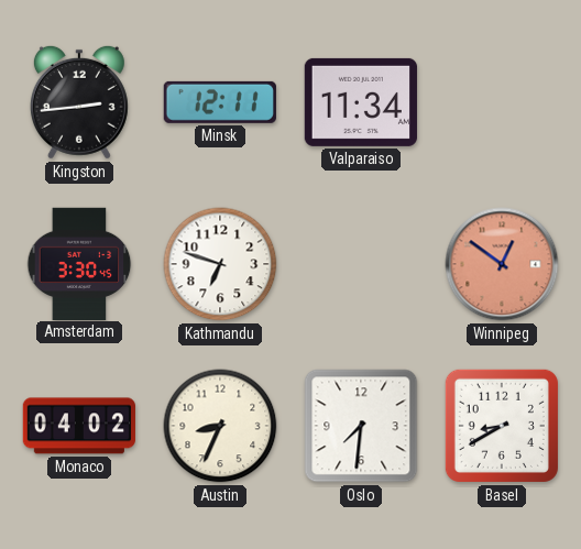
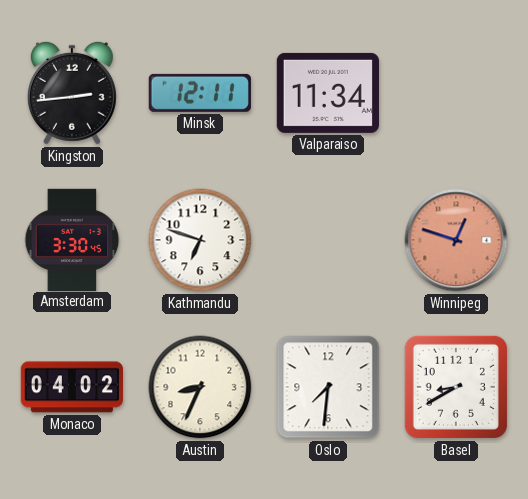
Winnipeg: 12:51 -> 12:48 (456, 240)
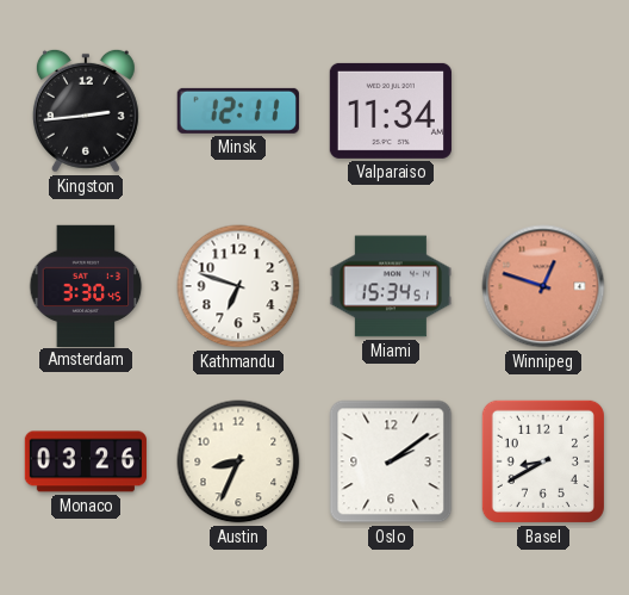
Miami: none -> 15:34 (390, 286)
Monaco: 04:02 -> 03:26 (85, 461)
Oslo: 7:31 -> 2:09 (391, 461)
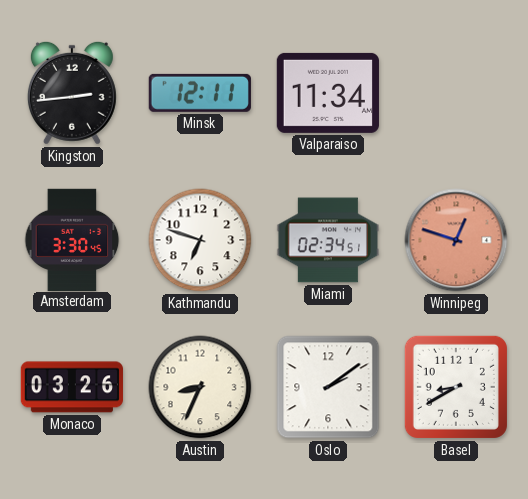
Miami: 15:34 -> 02:34 (327, 240)
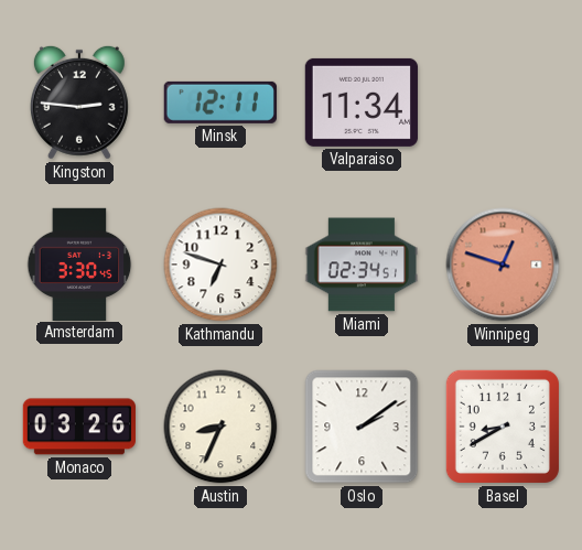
Kingston: 2:44 -> 2:46 (79, 103)
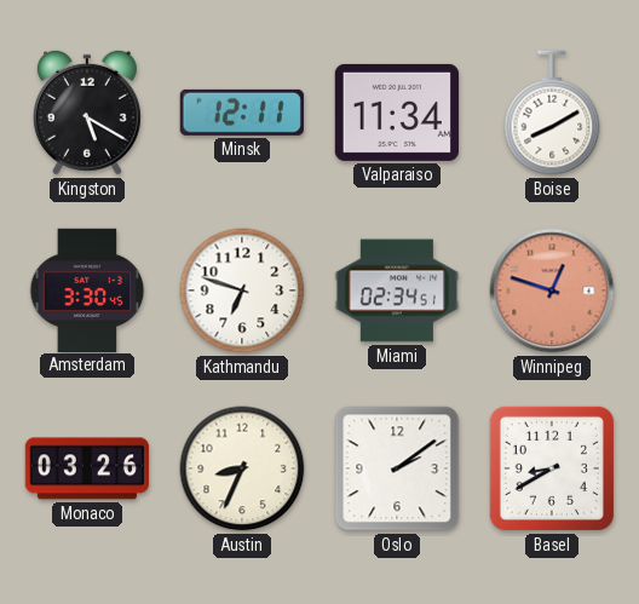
Kingston: 2:46 -> 5:20 (87, 113)
Boise: none -> 8:10 (552, 113)
